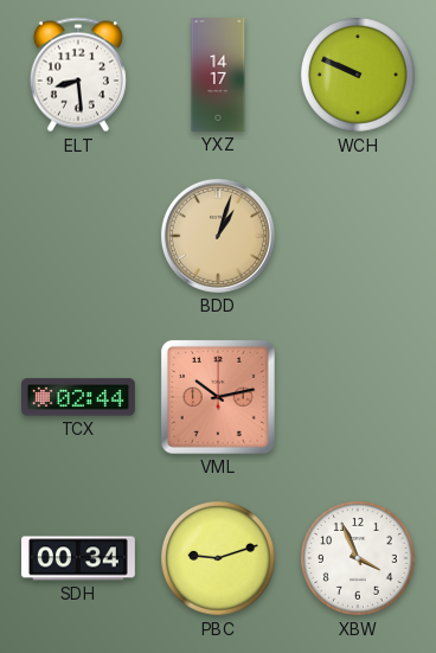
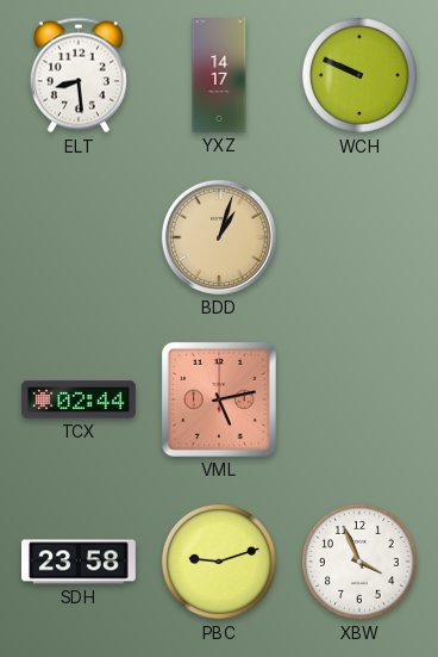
VML: 10:13 -> 5:13 (219, 399)
SDH: 00:34 -> 23:58 (80, 562)
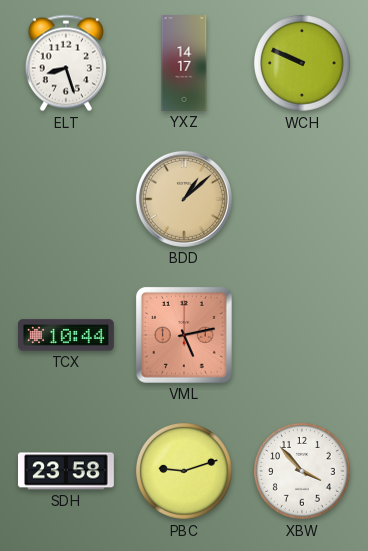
ELT: 8:29 -> 8:27 (66, 63)
BDD: 1:03 -> 1:08 (184, 199)
TCX: 02:44 -> 10:44 (67, 335)
XBW: 3:56 -> 3:53 (303, 472)
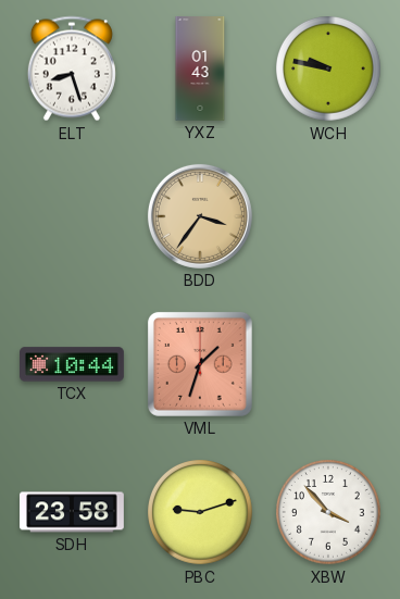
YXZ: 14:17 -> 01:43 (200, 70)
WCH: 9:49 -> 9:47 (329, 70)
BDD: 1:08 -> 3:36 (200, 216)
VML: 5:13 -> 1:33 (200, 364)
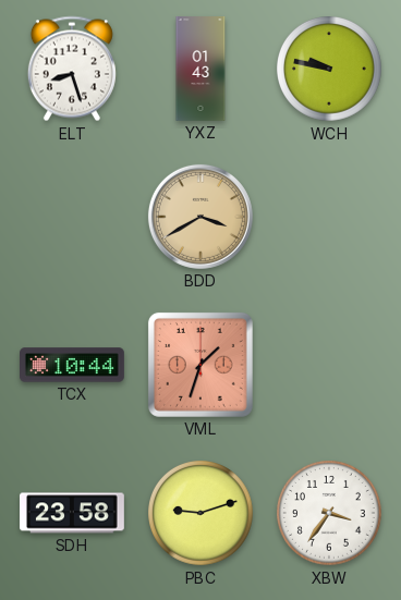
BDD: 3:36 -> 3:40 (200, 217)
XBW: 3:53 -> 3:36 (330, 514)
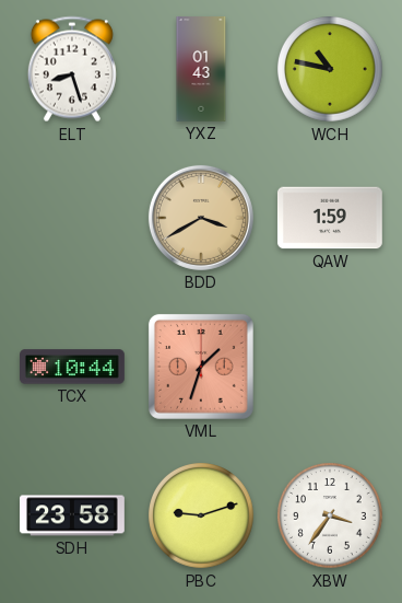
WCH: 9:47 -> 10:47 (331, 70)
QAW: none -> 1:59 (330, 218)
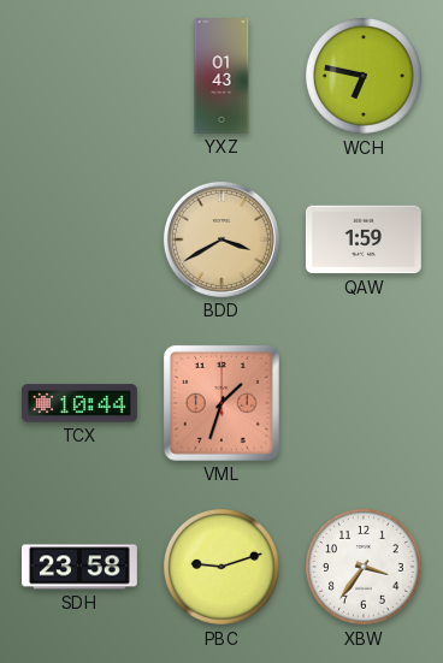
ELT: 8:27 -> none (72, 69)
WCH: 10:47 -> 6:47 (365, 77)
